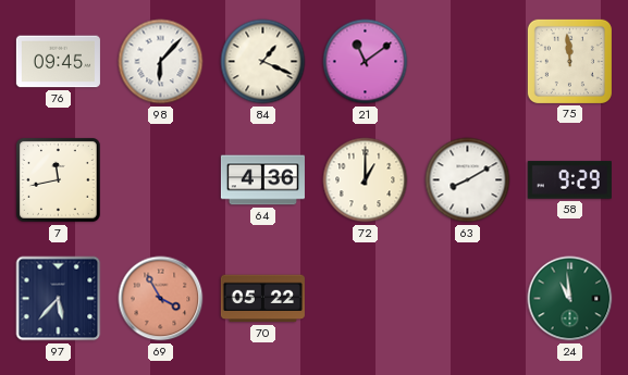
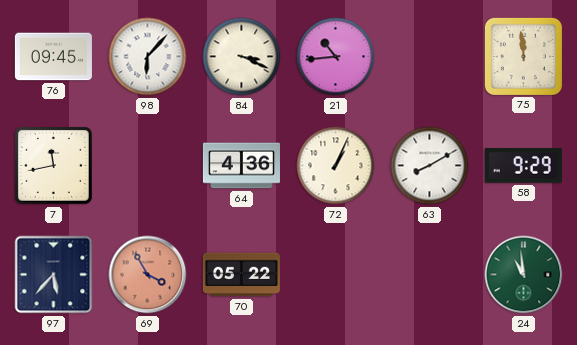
84: 1:19 -> 3:19 (242, 57)
21: 11:09 -> 10:44 (336, 57)
72: 1:00 -> 1:04 (336, 166)
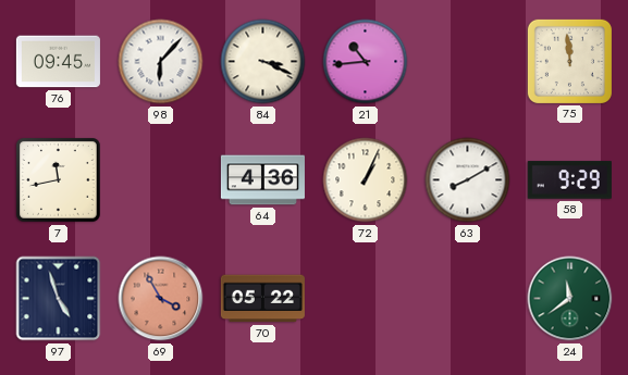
97: 5:37 -> 4:57 (59, 299)
24: 10:59 -> 11:39 (570, 299)
